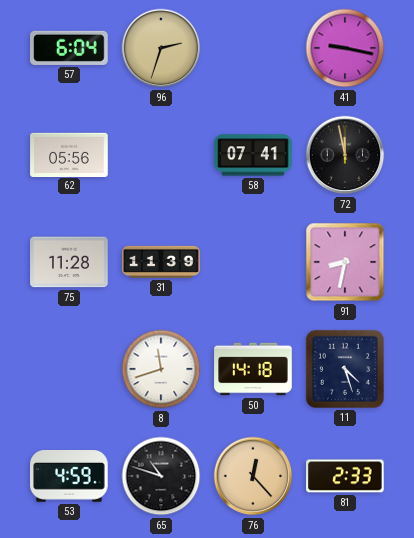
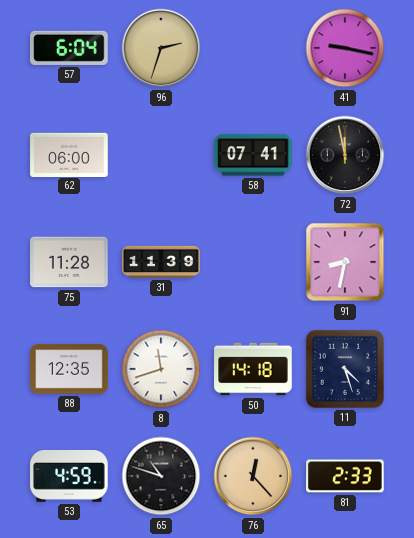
62: 05:56 -> 06:00 (69, 154)
88: none -> 12:35 (69, 369)
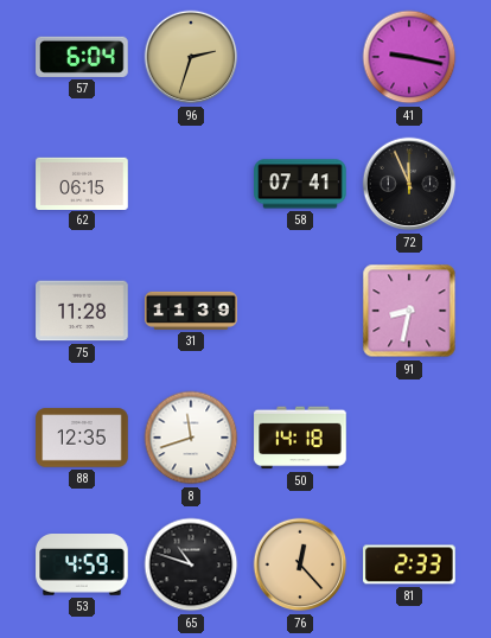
62: 06:00 -> 06:15 (82, 183)
72: 11:58 -> 11:56 (409, 184)
11: 4:27 -> none (345, 369)
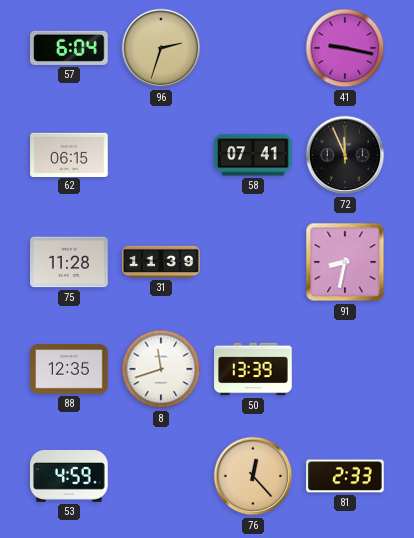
50: 14:18 -> 13:39 (253, 369)
65: 10:48 -> none (191, 564)
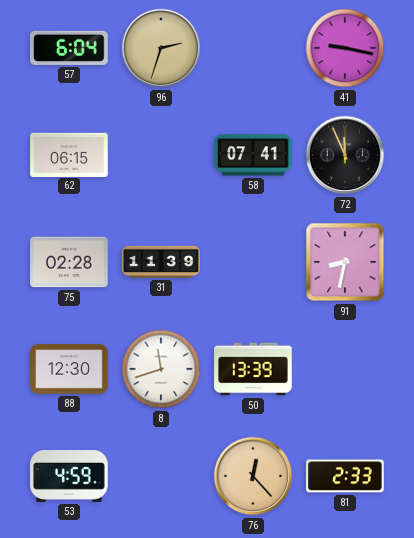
75: 11:28 -> 02:28 (69, 262)
88: 12:35 -> 12:30 (69, 369)
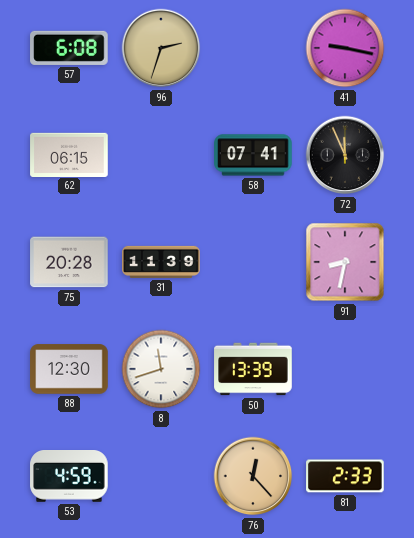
57: 6:04 -> 6:08 (69, 48)
75: 02:28 -> 20:28 (69, 262)
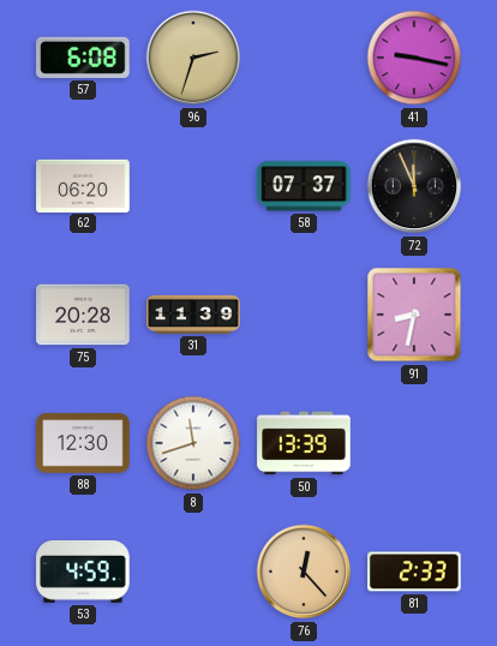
62: 06:15 -> 06:20 (83, 185)
58: 07:41 -> 07:37 (304, 186)
